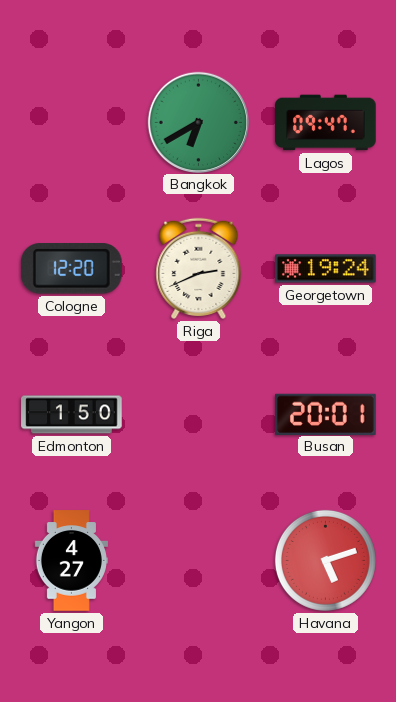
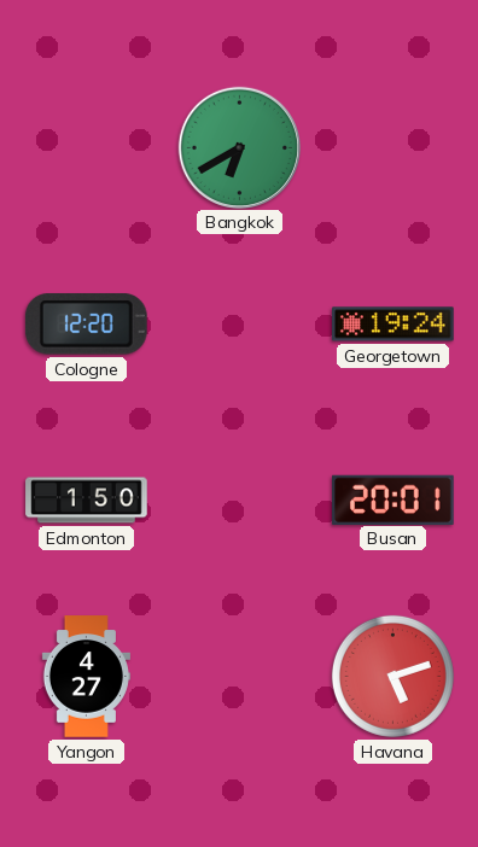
Lagos: 09:47 -> none (326, 123)
Riga: 2:41 -> none (199, 268)
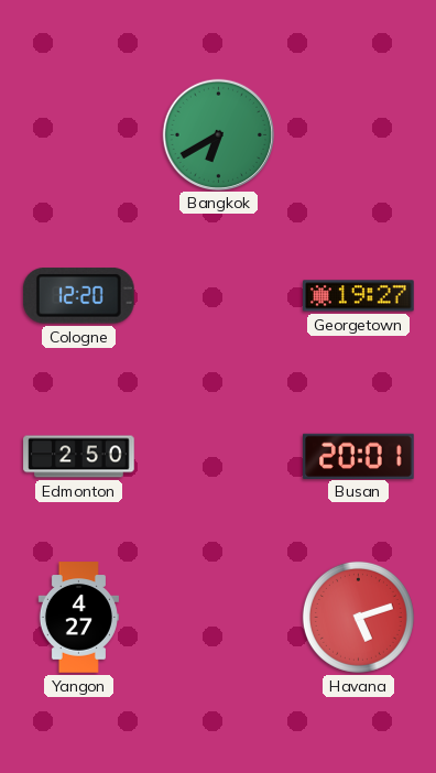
Georgetown: 19:24 -> 19:27 (359, 296)
Edmonton: 1:50 -> 2:50 (79, 457)
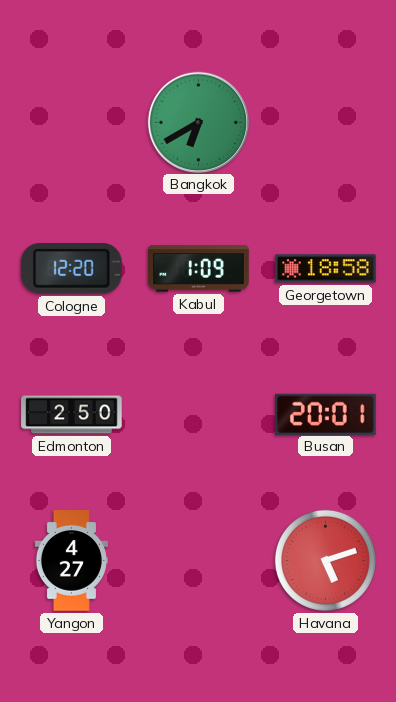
Kabul: none -> 1:09 (199, 269)
Georgetown: 19:27 -> 18:58 (326, 269)
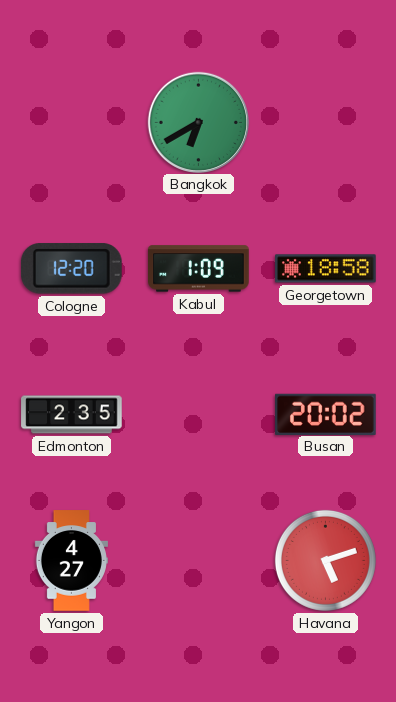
Edmonton: 2:50 -> 2:35 (72, 415)
Busan: 20:01 -> 20:02 (326, 414)
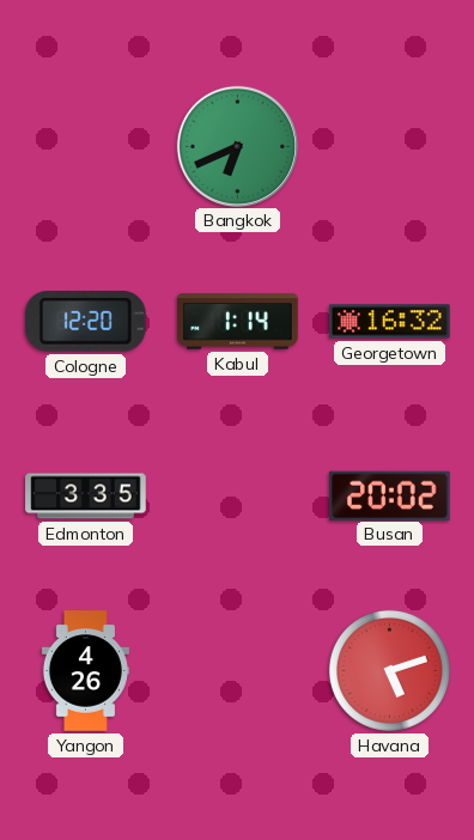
Bangkok: 6:40 -> 6:41 (237, 146)
Kabul: 1:09 -> 1:14 (238, 322)
Georgetown: 18:58 -> 16:32 (390, 322)
Edmonton: 2:35 -> 3:35 (86, 497)
Yangon: 4:27 -> 4:26 (85, 671)
